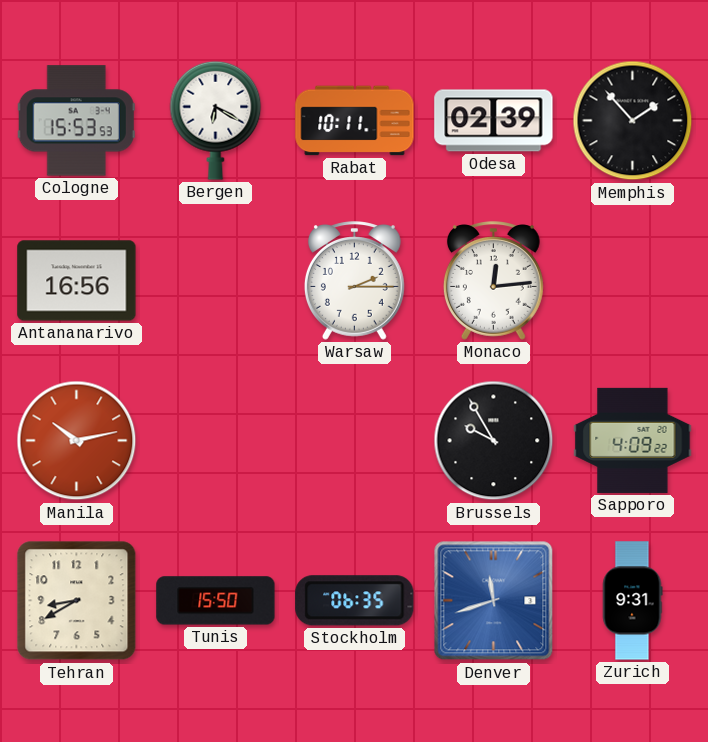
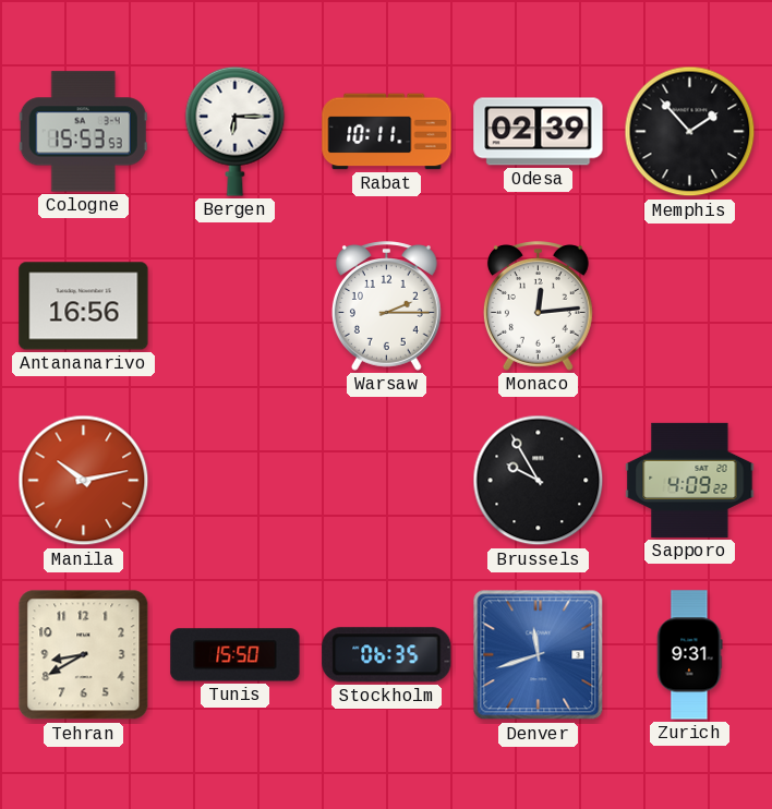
Bergen: 6:20 -> 6:15 (236, 131)
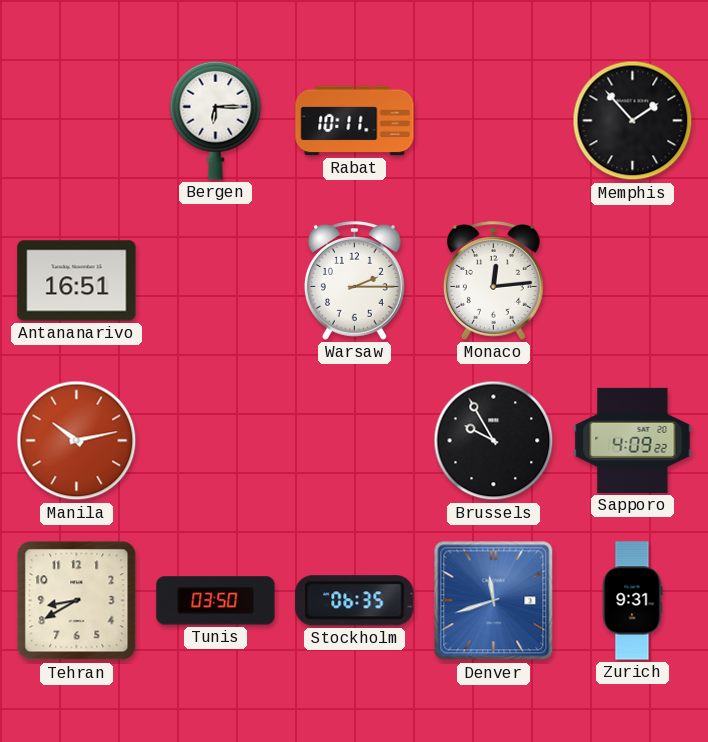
Cologne: 15:53 -> none (83, 132)
Odesa: 02:39 -> none (539, 132)
Antananarivo: 16:56 -> 16:51 (77, 281)
Tunis: 15:50 -> 03:50 (216, 601)
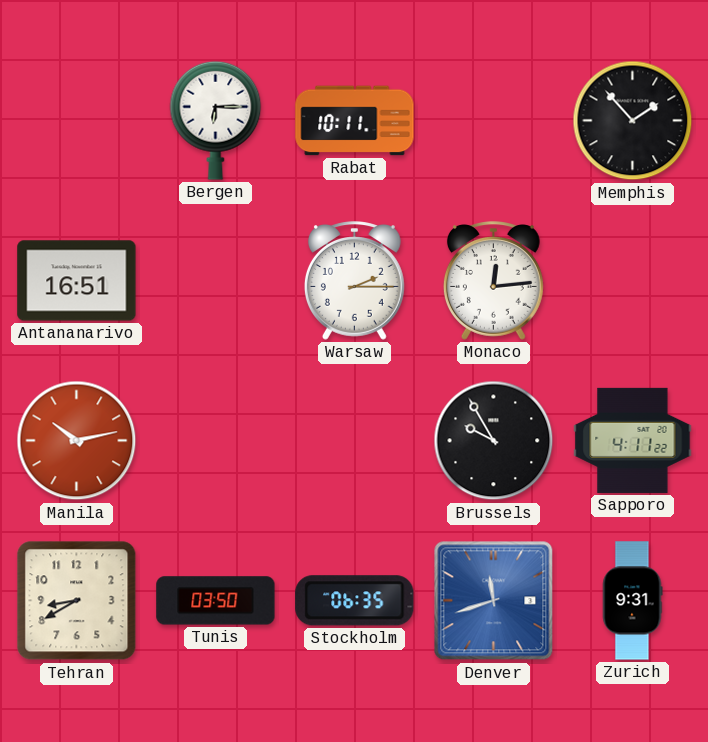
Sapporo: 4:09 -> 4:11 (633, 440)
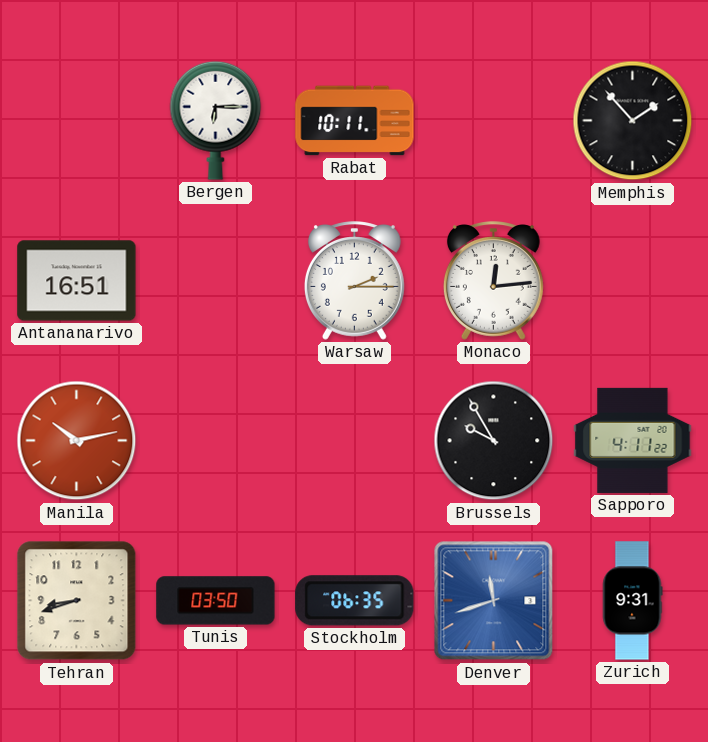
Tehran: 8:40 -> 8:42 (77, 601)
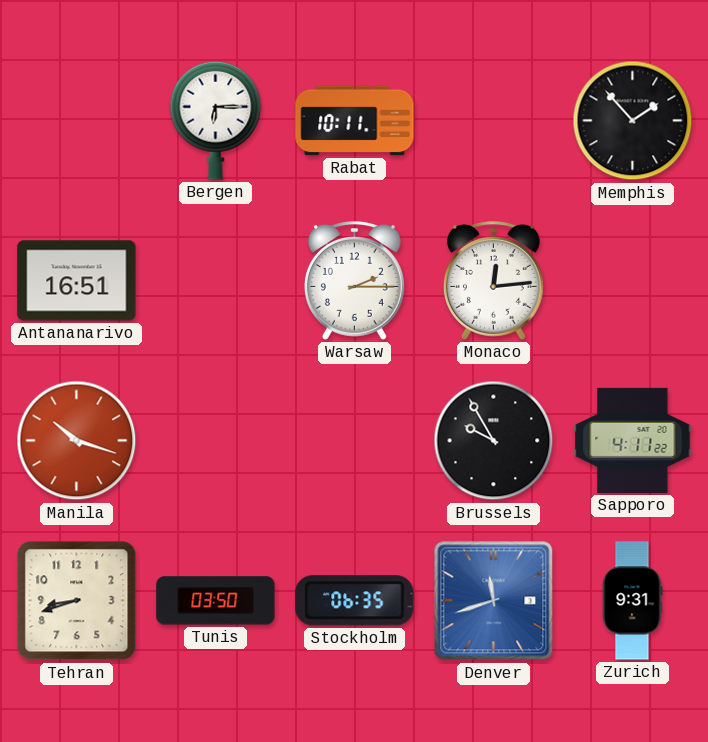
Manila: 10:13 -> 10:18 (77, 441)
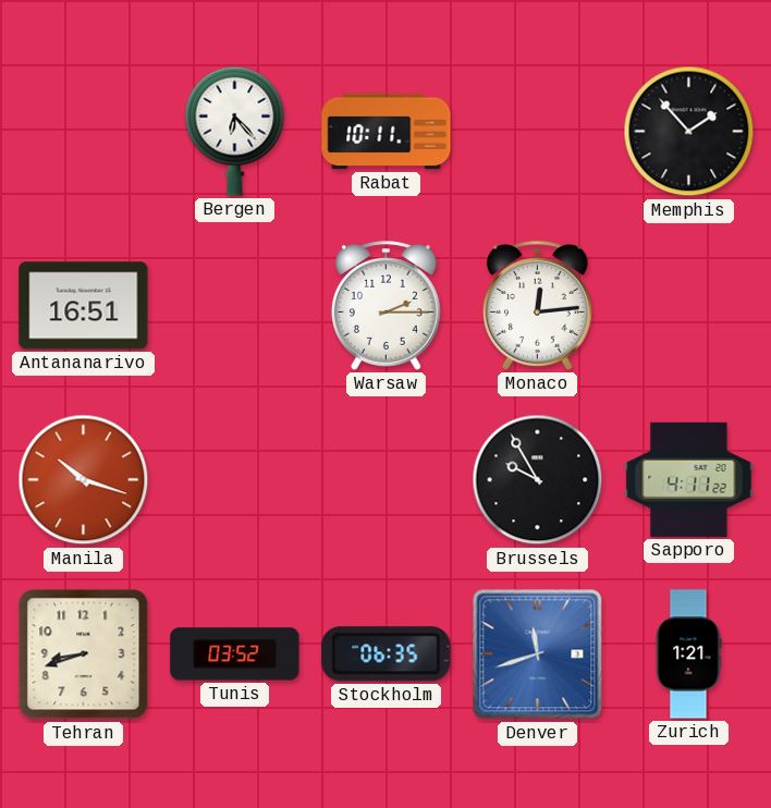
Bergen: 6:15 -> 6:23 (235, 131)
Tunis: 03:50 -> 03:52 (235, 654)
Zurich: 9:31 -> 1:21 (688, 654)
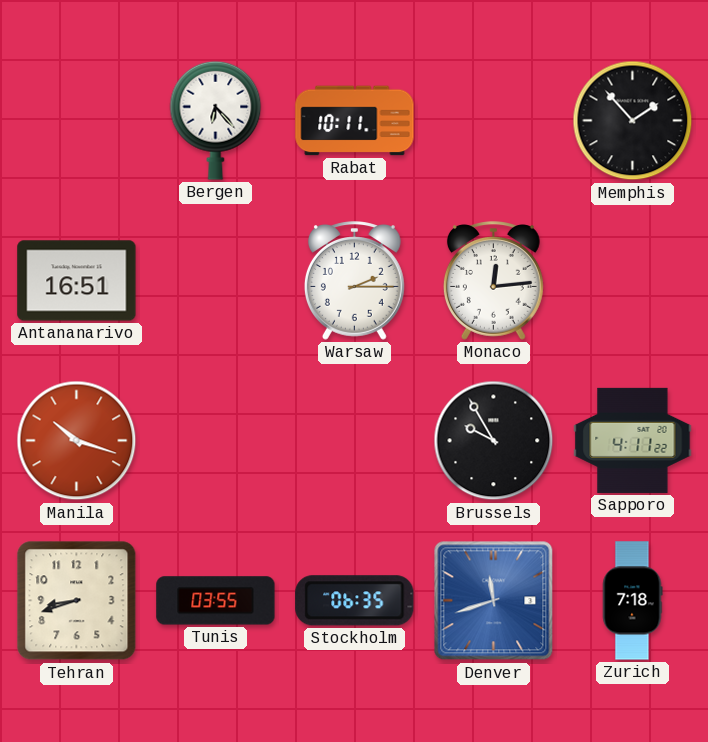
Tunis: 03:52 -> 03:55 (216, 601)
Zurich: 1:21 -> 7:18 (632, 601)
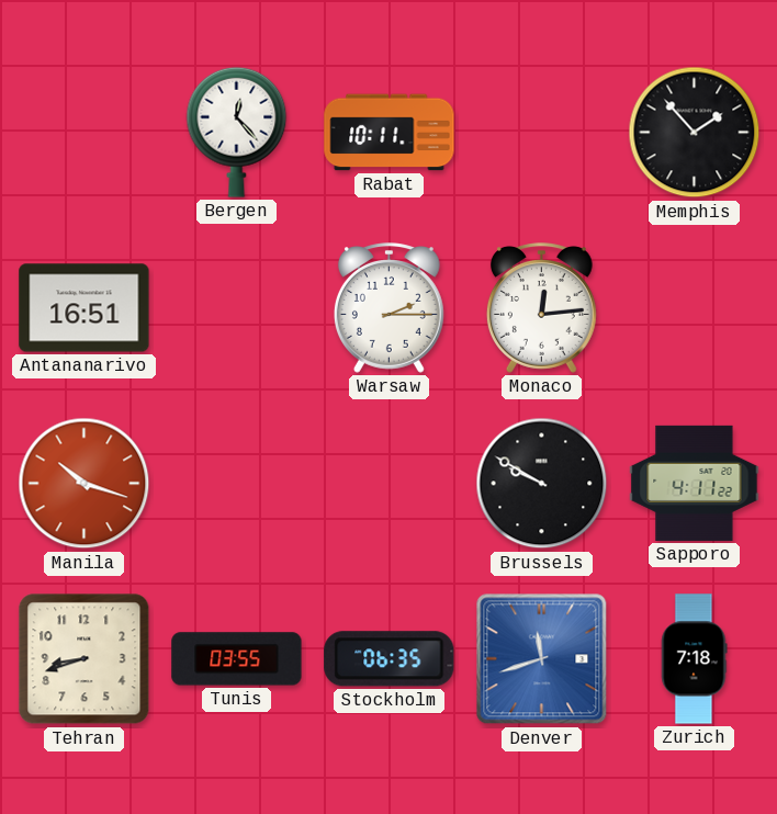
Bergen: 6:23 -> 12:23 (237, 132)
Brussels: 9:55 -> 9:50 (542, 484)
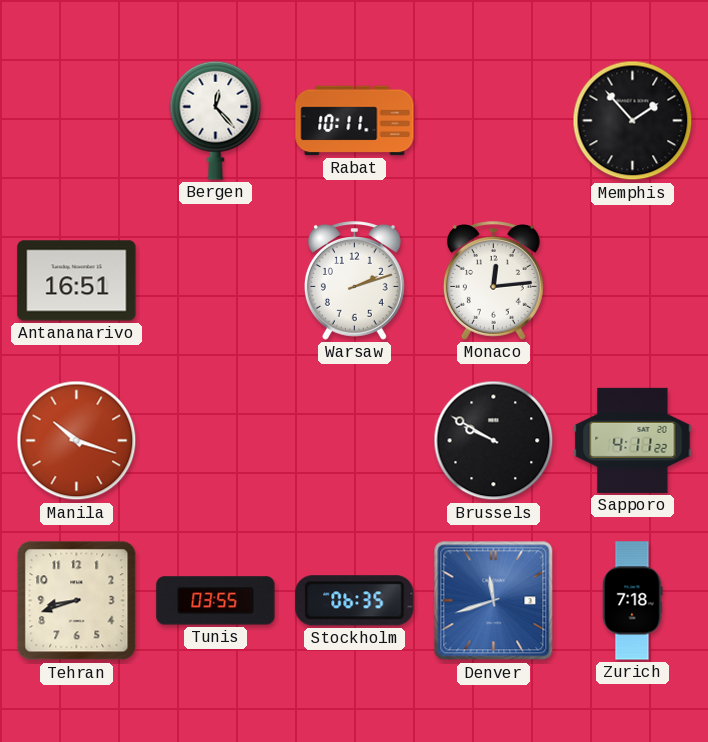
Warsaw: 2:15 -> 2:12 (354, 281)
